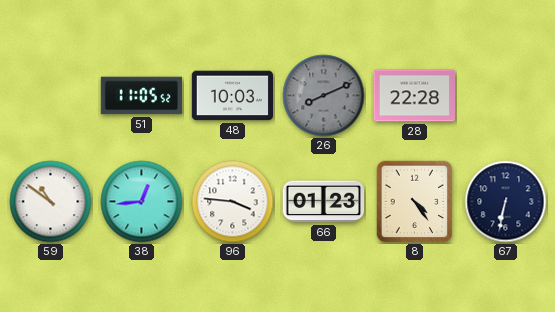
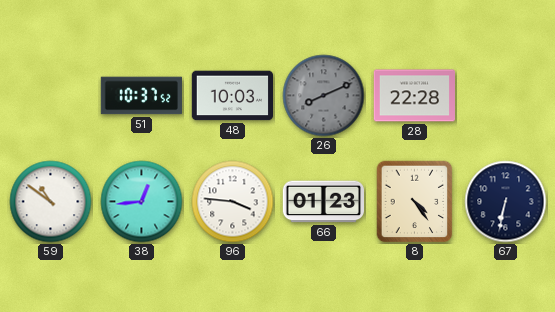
51: 11:05 -> 10:37 (141, 96)
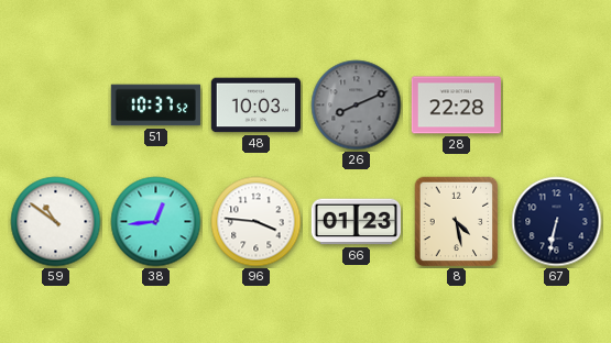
8: 4:24 -> 4:28 (457, 222)
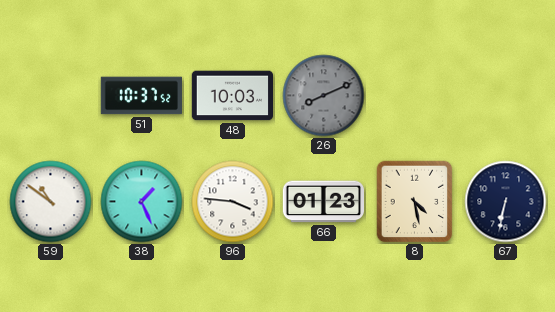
28: 22:28 -> none (456, 106)
38: 12:44 -> 1:26 (142, 202)
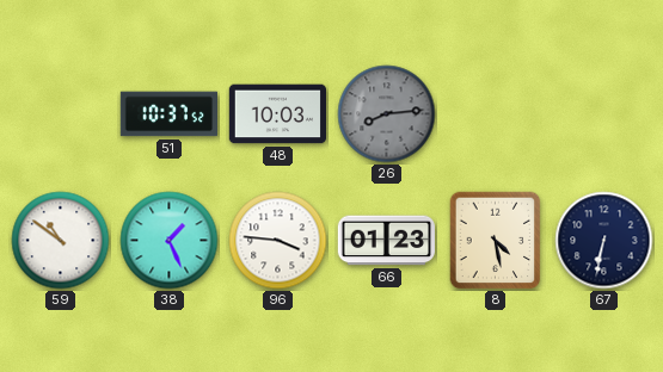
26: 8:11 -> 8:14 (387, 114)
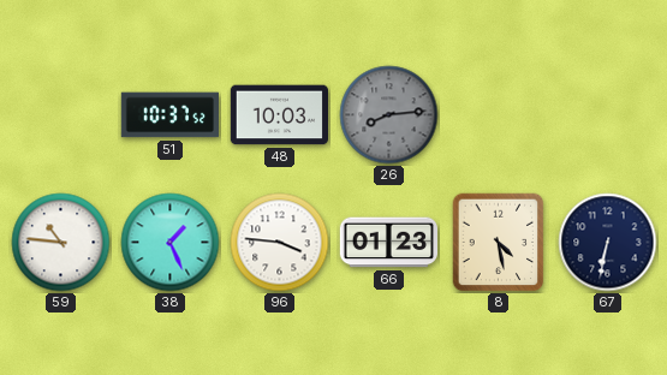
59: 10:51 -> 10:46 (61, 243)
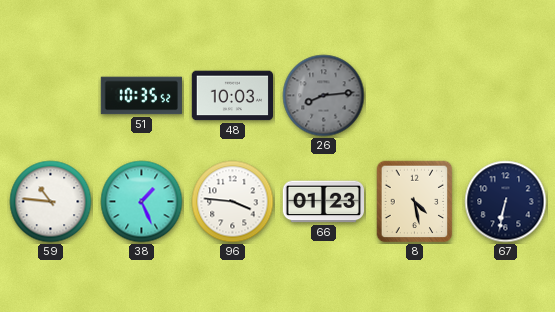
51: 10:37 -> 10:35 (141, 96)
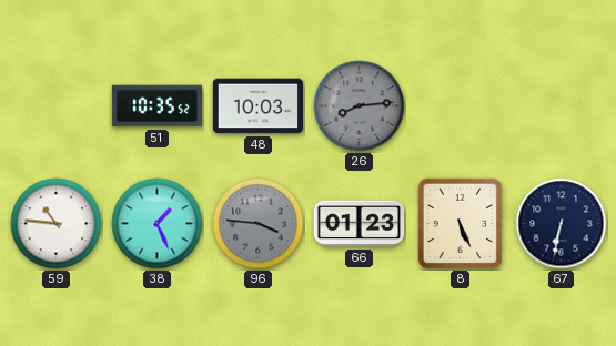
96 dial: white -> grey (259, 224)
8: 4:28 -> 5:26 (461, 224)
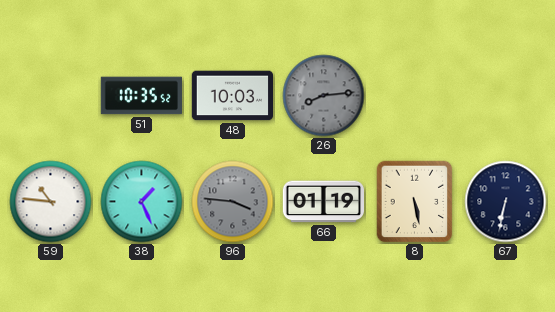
66: 01:23 -> 01:19 (323, 202)
8: 5:26 -> 5:28 (415, 202)
